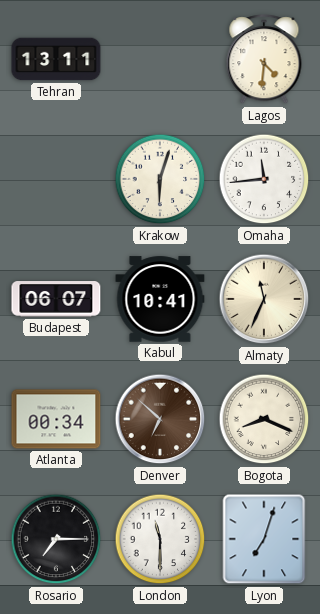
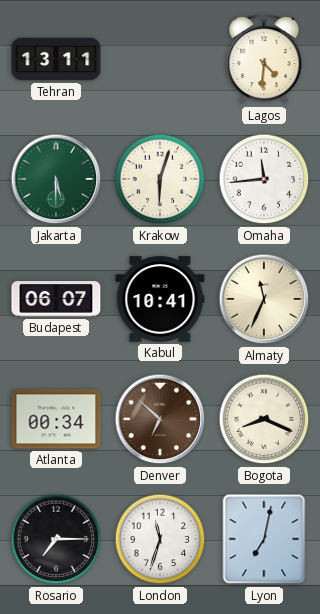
Jakarta: none -> 5:30 (56, 179)
London: 11:30 -> 11:33 (160, 539)
Lyon: 7:03 -> 7:02 (264, 539)
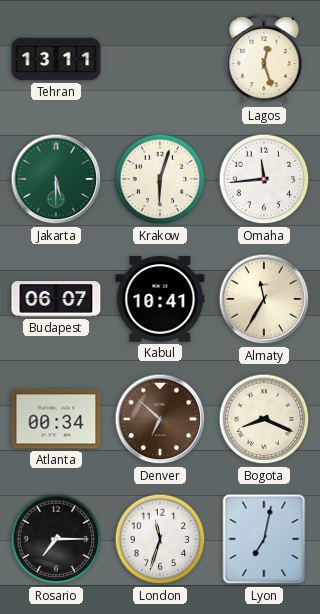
Lagos: 4:31 -> 12:27 (264, 60)
Almaty: 11:34 -> 11:35 (264, 299)
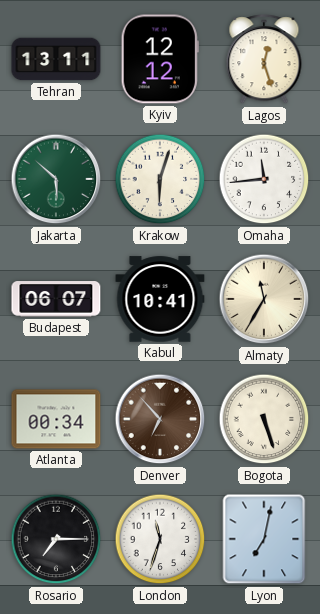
Kyiv: none -> 12:12 (160, 59)
Jakarta: 5:30 -> 5:52 (56, 179)
Denver: 6:52 -> 6:53 (160, 419)
Bogota: 8:19 -> 5:27 (264, 419)
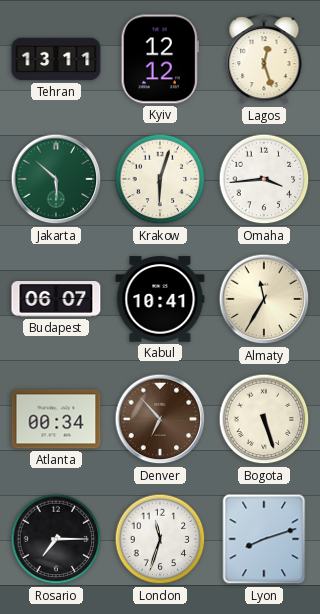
Omaha: 11:44 -> 3:44 (264, 179)
Lyon: 7:02 -> 8:12 (264, 539)
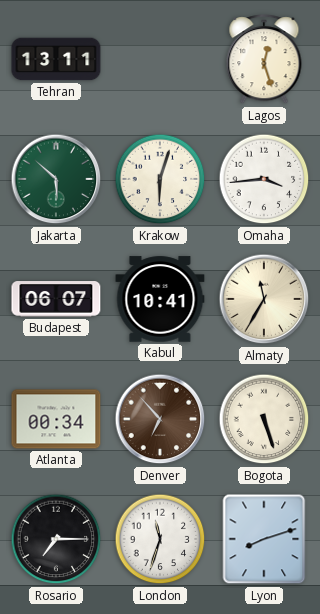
Kyiv: 12:12 -> none (160, 59)
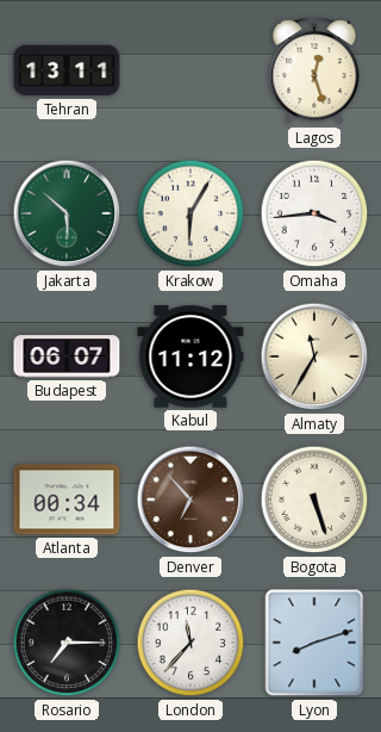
Krakow: 6:03 -> 6:05 (190, 213)
Kabul: 10:41 -> 11:12 (190, 356)
London: 11:33 -> 11:37 (190, 643)
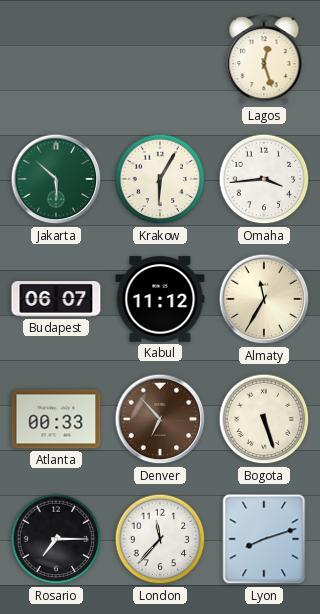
Tehran: 13:11 -> none (67, 70)
Atlanta: 00:34 -> 00:33 (56, 419)
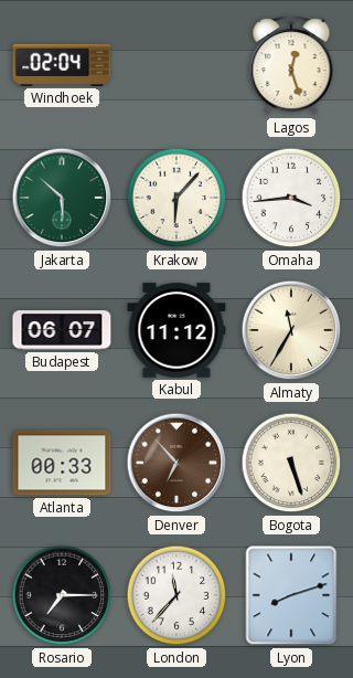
Windhoek: none -> 02:04 (62, 65)
Krakow: 6:05 -> 6:07 (176, 198)
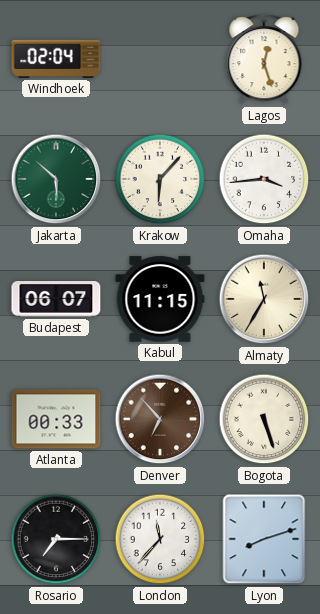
Kabul: 11:12 -> 11:15 (160, 299)
